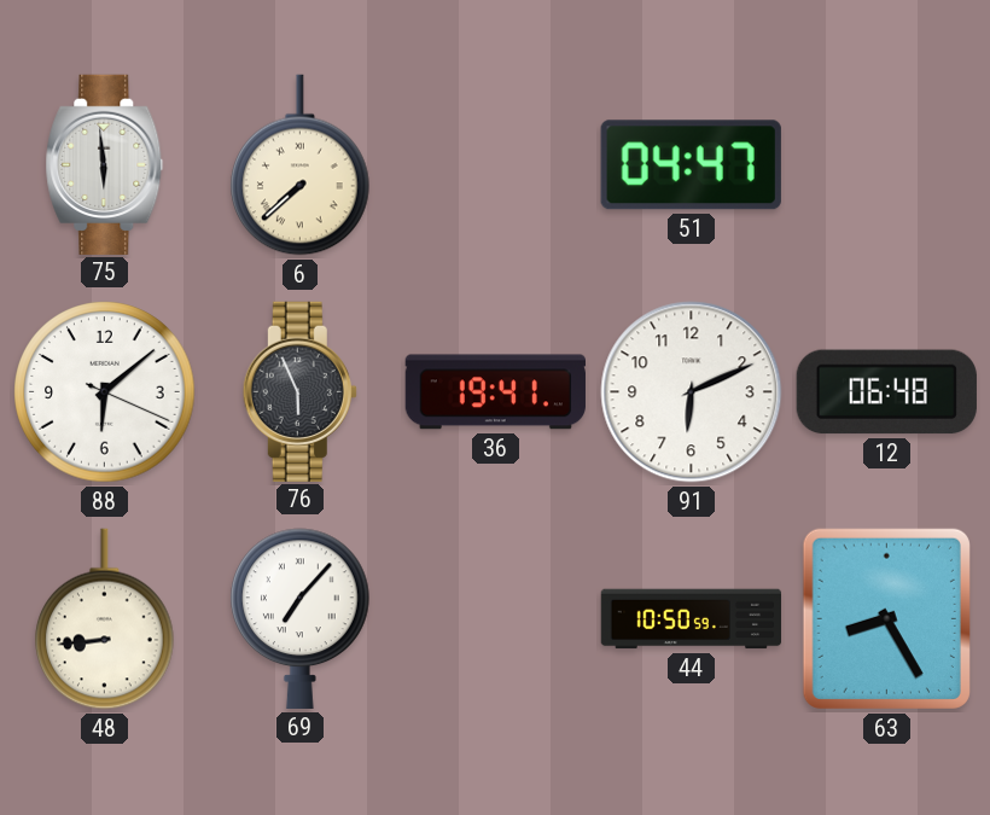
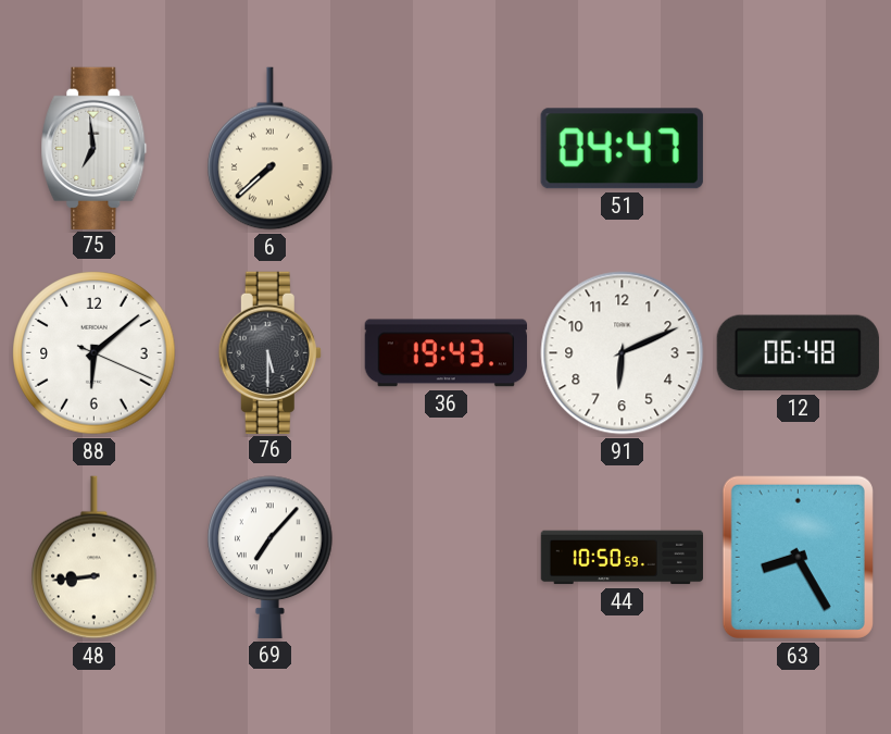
75: 5:59 -> 6:59 (95, 148)
76: 5:56 -> 5:30 (269, 352)
36: 19:41 -> 19:43 (446, 353)
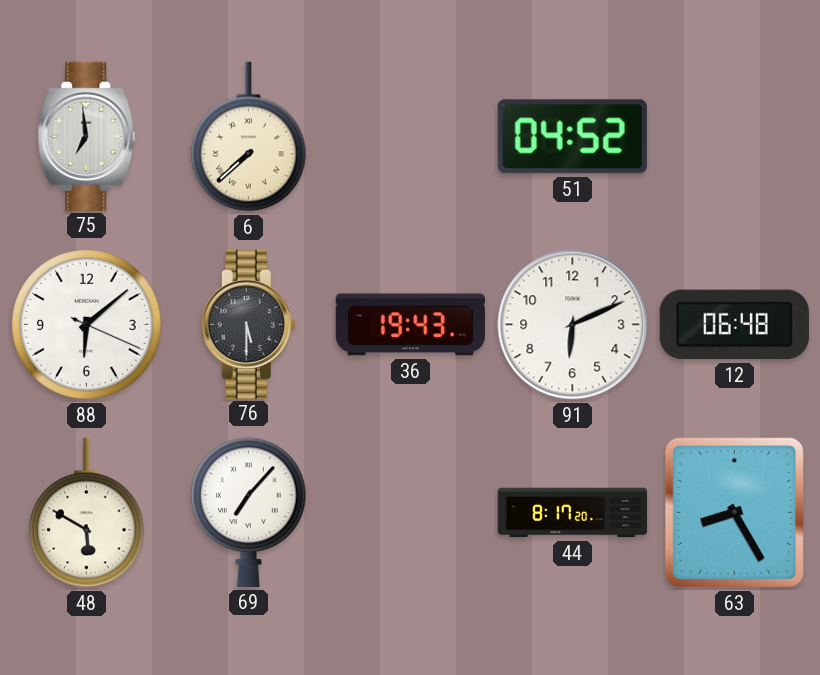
51: 04:47 -> 04:52 (572, 137)
48: 8:44 -> 5:50 (87, 513)
44: 10:50 -> 8:17 (573, 513)
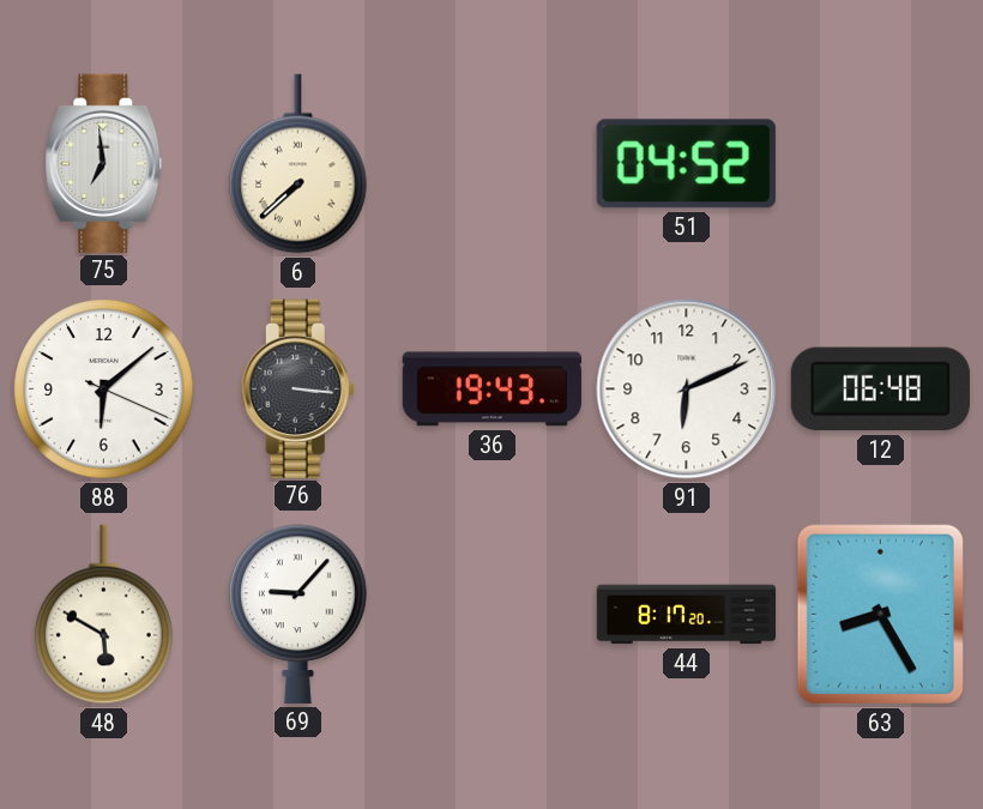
76: 5:30 -> 3:16 (297, 388)
69: 7:07 -> 9:07 (298, 614)
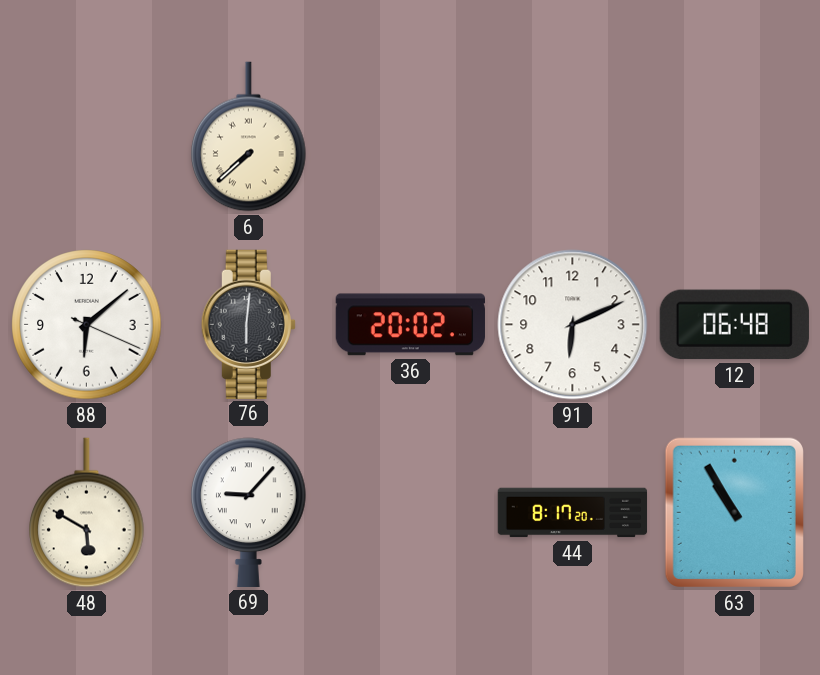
75: 6:59 -> none (104, 163)
51: 04:52 -> none (686, 164)
76: 3:16 -> 6:01 (248, 324)
36: 19:43 -> 20:02 (410, 325)
63: 8:25 -> 10:55 (734, 512)
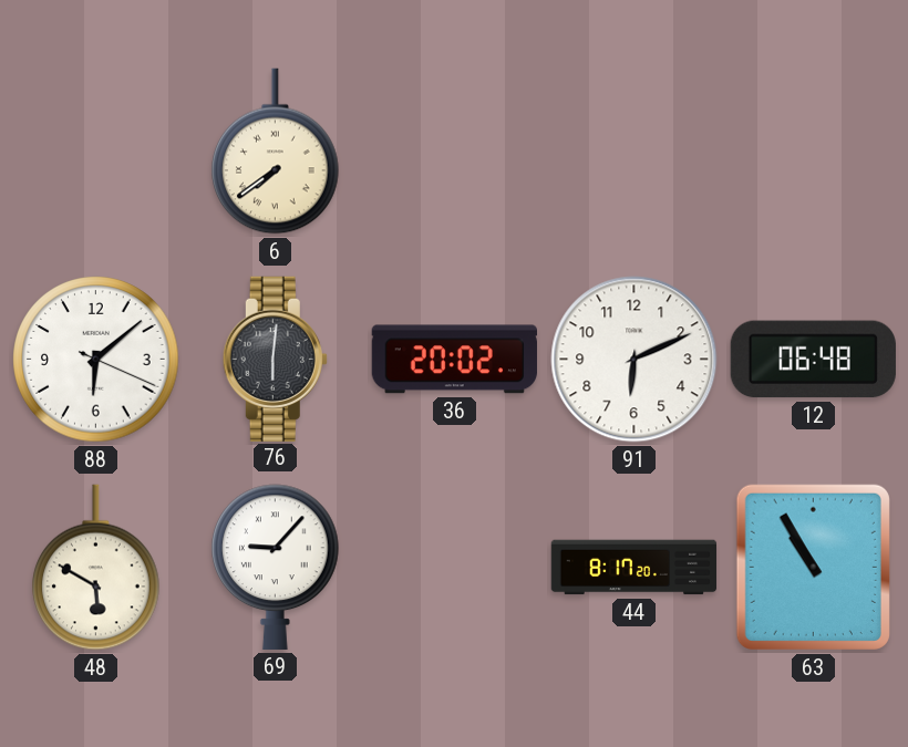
6: 7:38 -> 7:39 (276, 152)
